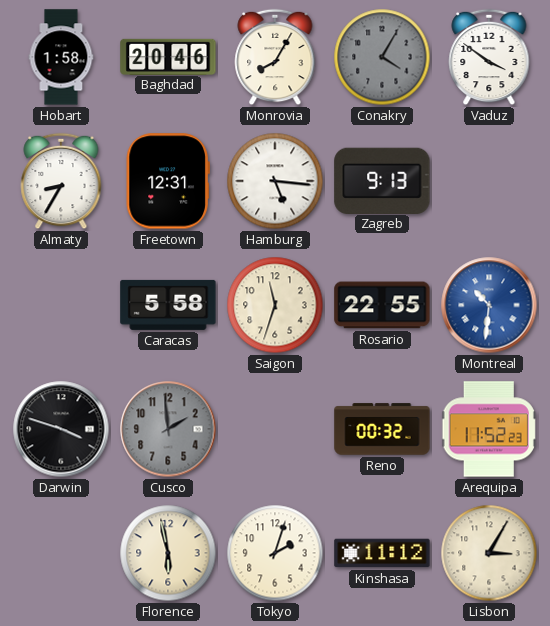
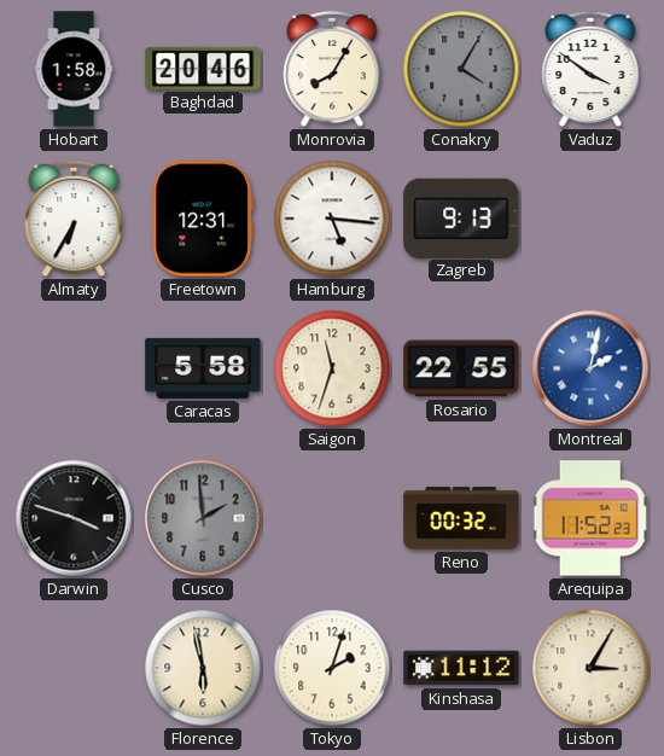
Almaty: 8:35 -> 6:35 (74, 219)
Montreal: 10:31 -> 2:02 (590, 368)
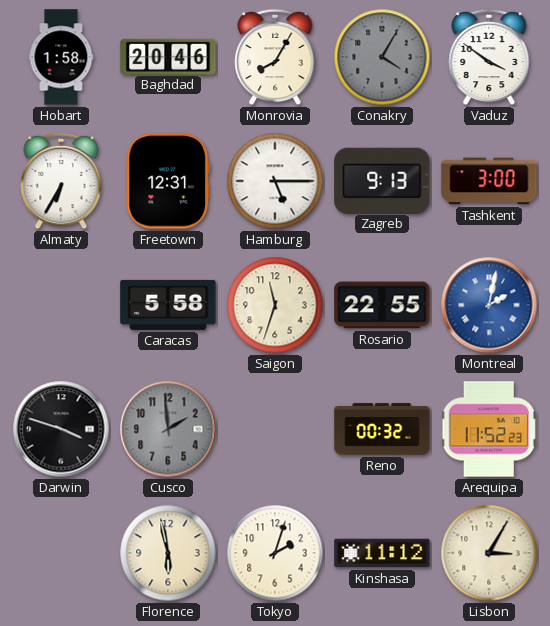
Hamburg: 5:16 -> 5:15 (275, 181)
Tashkent: none -> 3:00 (489, 181)
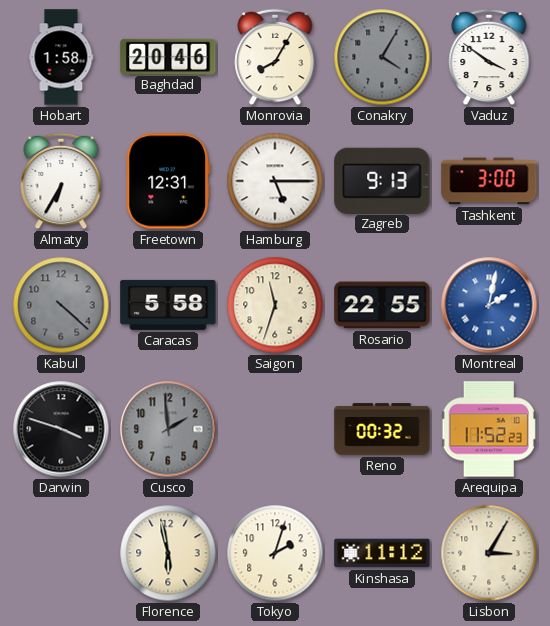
Kabul: none -> 4:22 (61, 305)
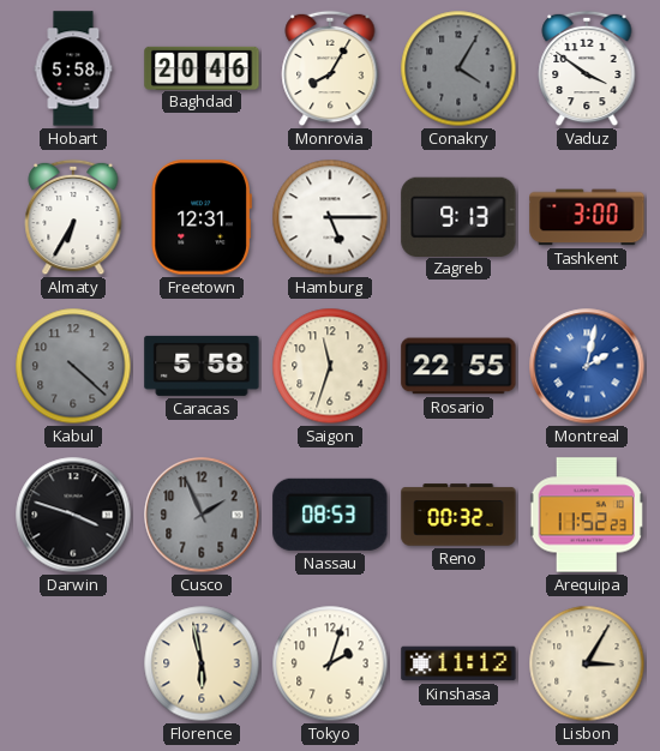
Hobart: 1:58 -> 5:58 (73, 68)
Cusco: 1:59 -> 1:56 (202, 515)
Nassau: none -> 08:53 (330, 515)
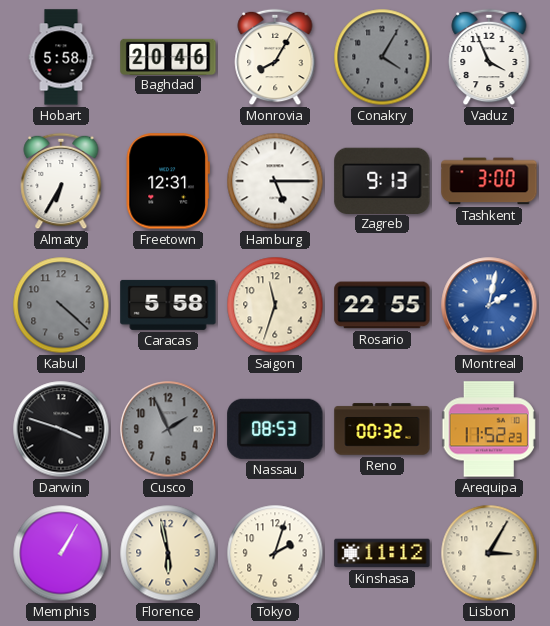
Vaduz: 3:51 -> 3:56 (489, 57)
Memphis: none -> 1:05 (61, 553)
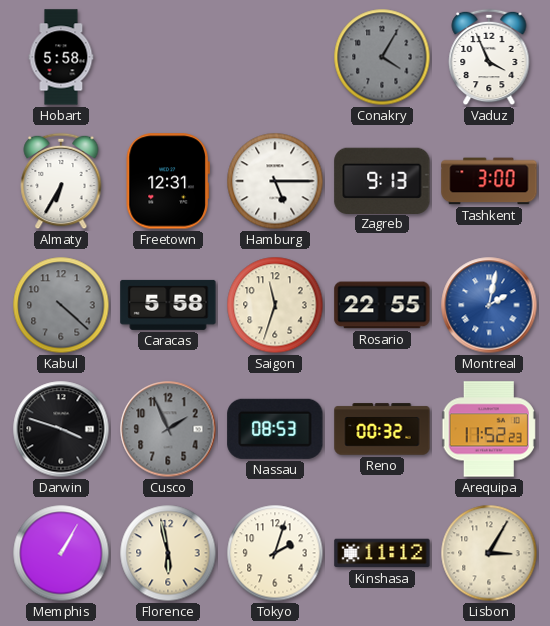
Baghdad: 20:46 -> none (168, 56)
Monrovia: 8:05 -> none (275, 57)
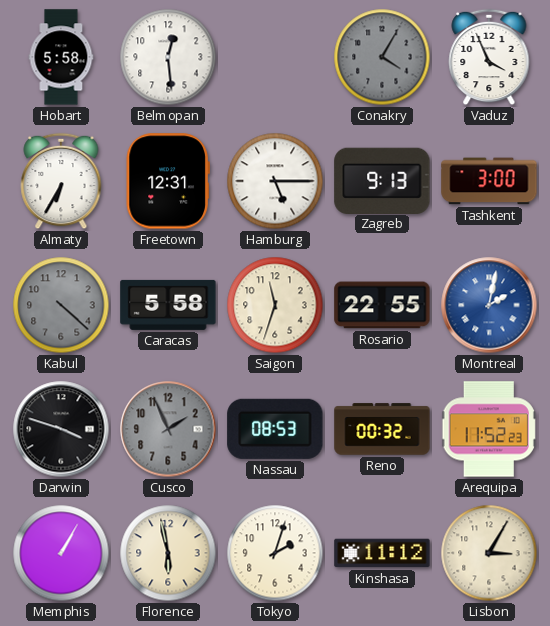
Belmopan: none -> 12:29 (168, 57)
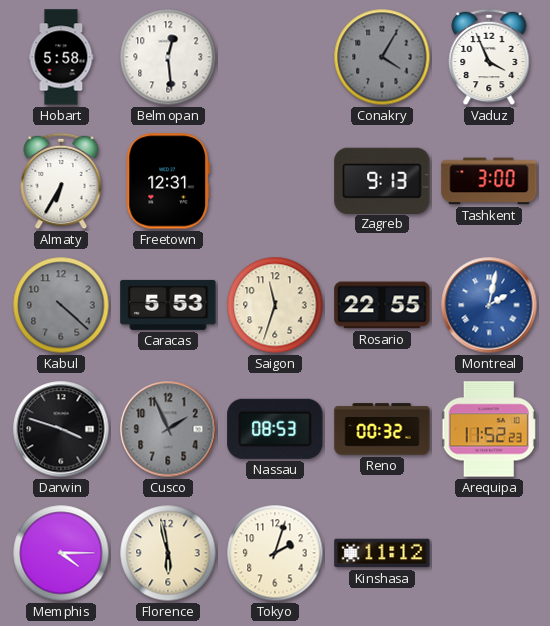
Hamburg: 5:15 -> none (275, 181)
Caracas: 5:58 -> 5:53 (168, 305)
Memphis: 1:05 -> 4:15 (61, 553)
Lisbon: 3:05 -> none (489, 553)
